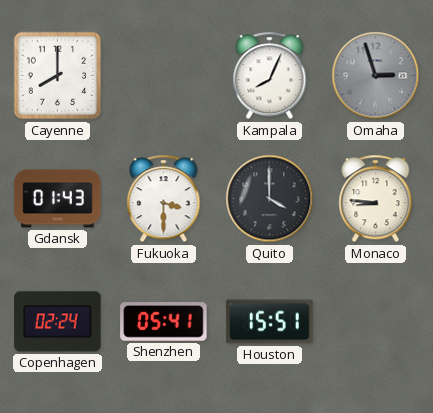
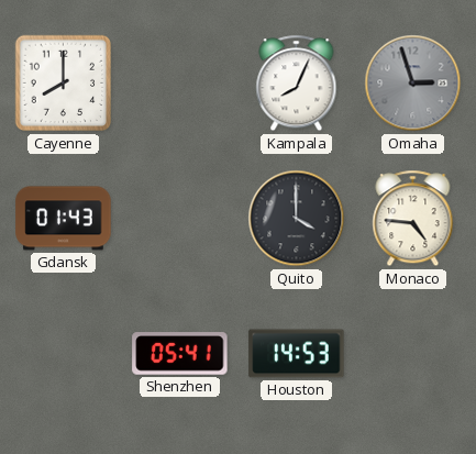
Fukuoka: 3:30 -> none (164, 199)
Monaco: 8:46 -> 4:46 (413, 219)
Copenhagen: 02:24 -> none (58, 322)
Houston: 15:51 -> 14:53 (297, 354)
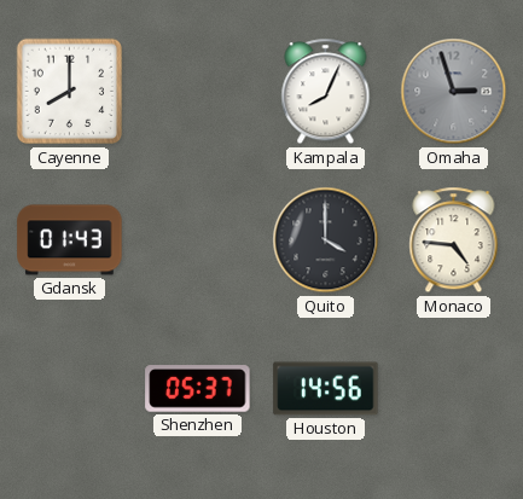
Shenzhen: 05:41 -> 05:37 (198, 389)
Houston: 14:53 -> 14:56 (326, 389)
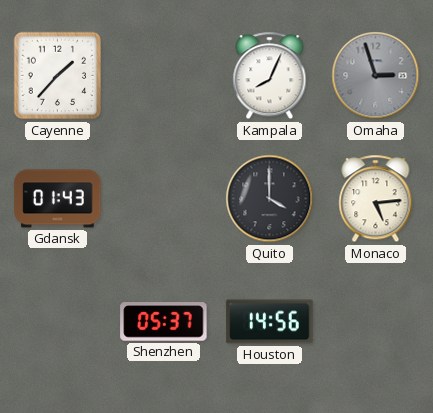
Cayenne: 8:00 -> 1:37 (58, 76)
Monaco: 4:46 -> 5:14 (376, 199)
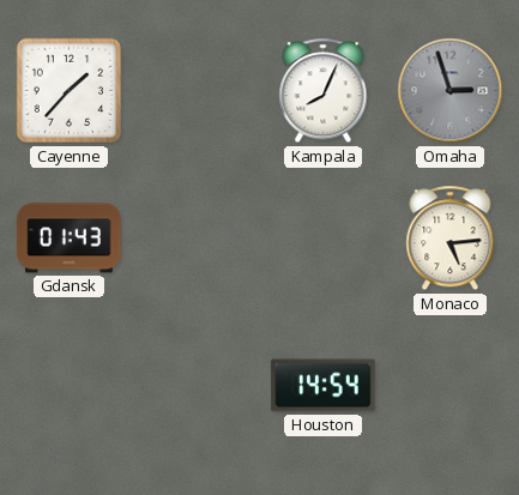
Quito: 4:00 -> none (270, 199)
Shenzhen: 05:37 -> none (164, 322)
Houston: 14:56 -> 14:54 (324, 386)
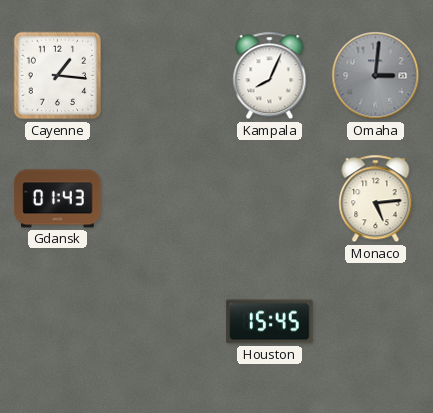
Cayenne: 1:37 -> 1:16 (58, 76)
Omaha: 2:57 -> 3:01 (376, 76)
Houston: 14:54 -> 15:45 (270, 322)
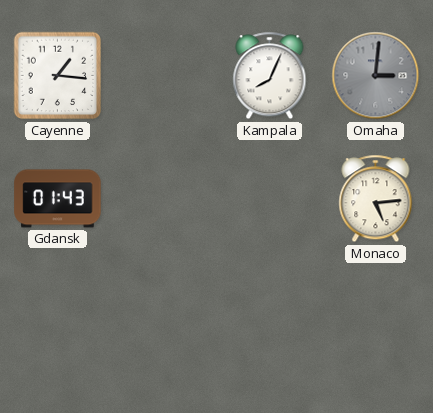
Houston: 15:45 -> none (270, 322)
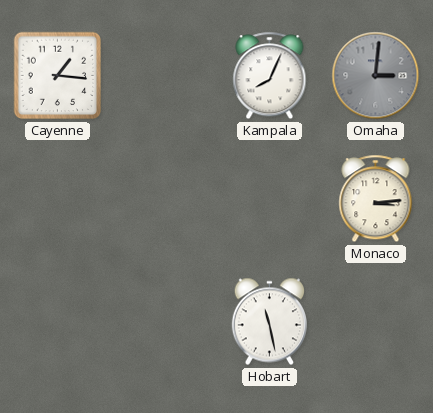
Gdansk: 01:43 -> none (58, 199)
Monaco: 5:14 -> 3:14 (376, 199)
Hobart: none -> 11:28 (269, 322)
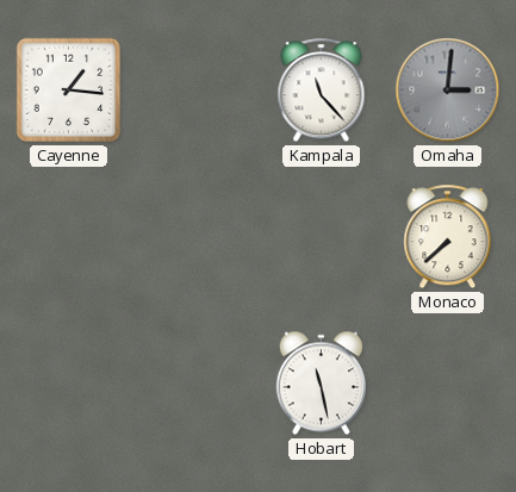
Kampala: 8:04 -> 11:23 (322, 91)
Monaco: 3:14 -> 7:38 (448, 237)
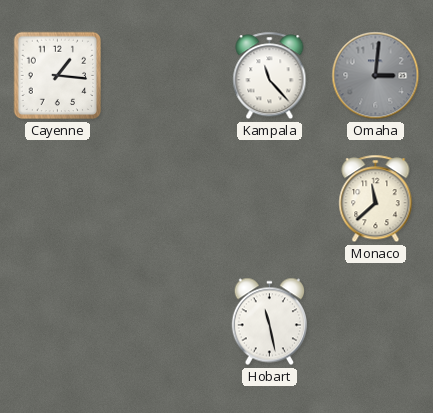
Monaco: 7:38 -> 11:38 (376, 199)
